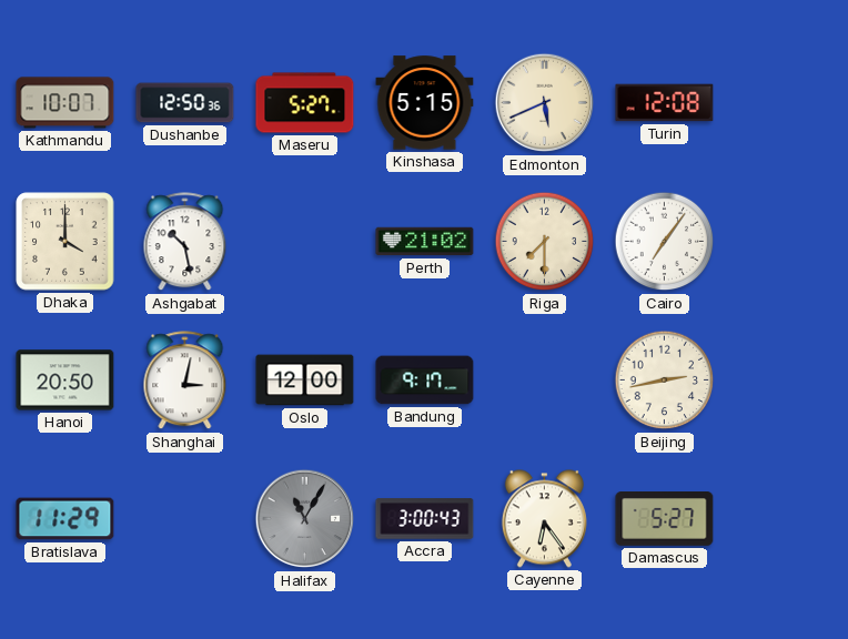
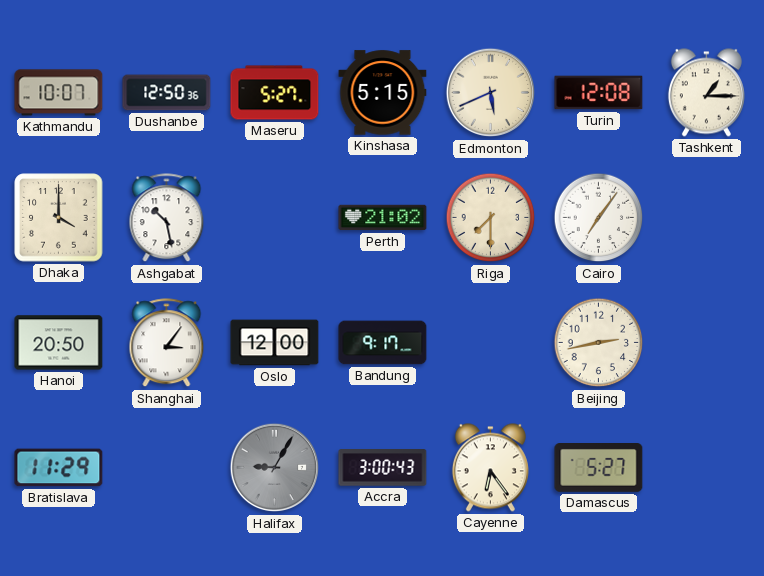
Tashkent: none -> 1:15 (706, 93)
Shanghai: 3:02 -> 3:06 (167, 343)
Halifax: 11:05 -> 9:05 (275, 468)
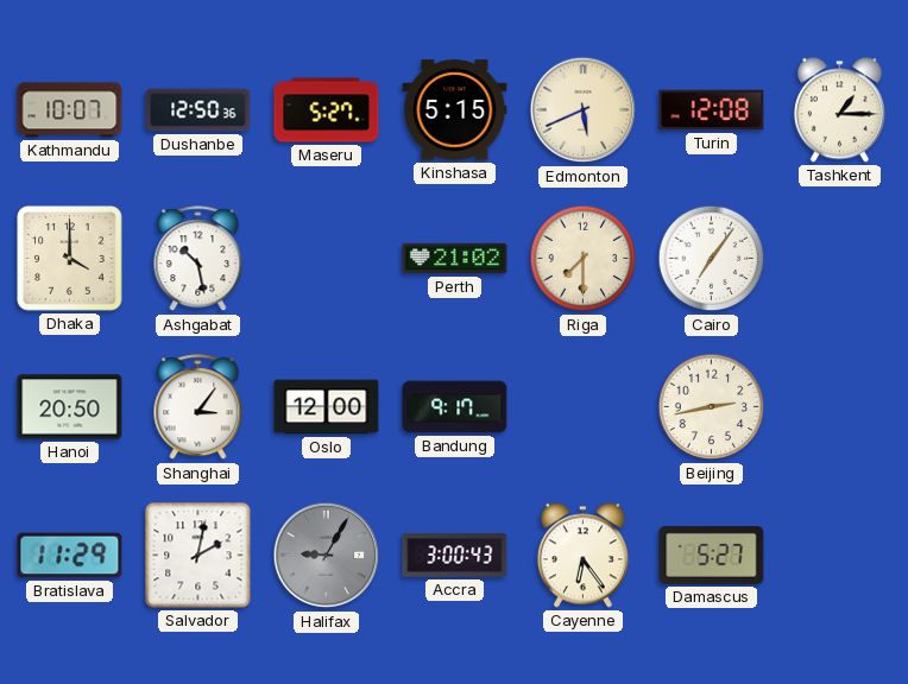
Salvador: none -> 2:02 (198, 556)
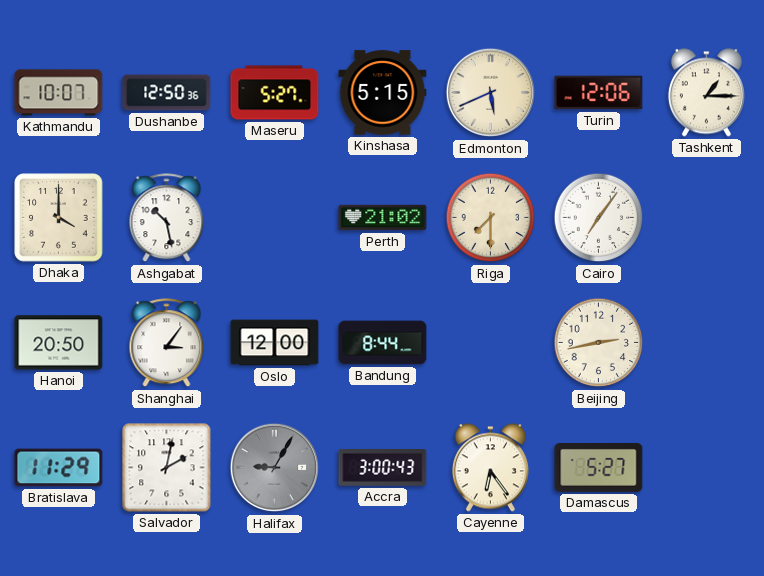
Turin: 12:08 -> 12:06 (599, 93)
Bandung: 9:17 -> 8:44 (383, 343)
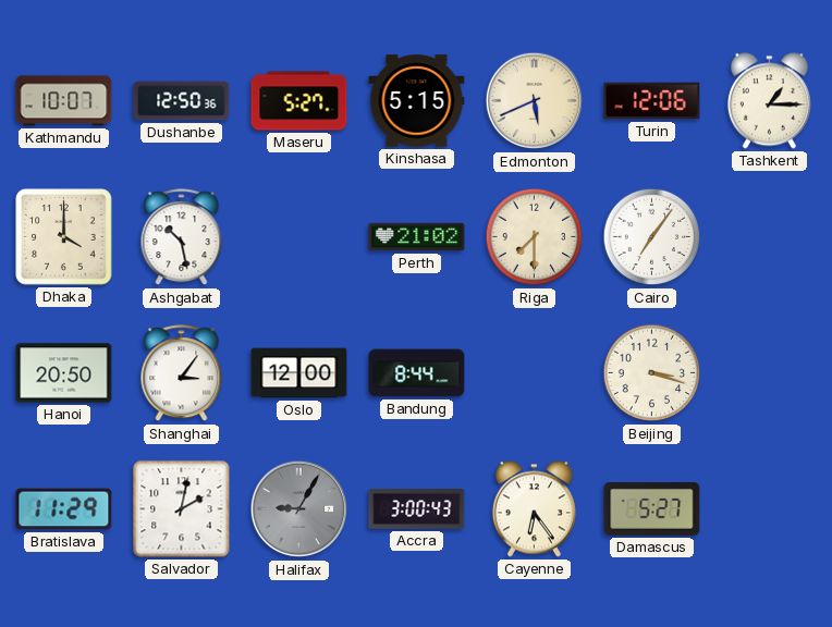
Beijing: 2:43 -> 3:18 (652, 373)
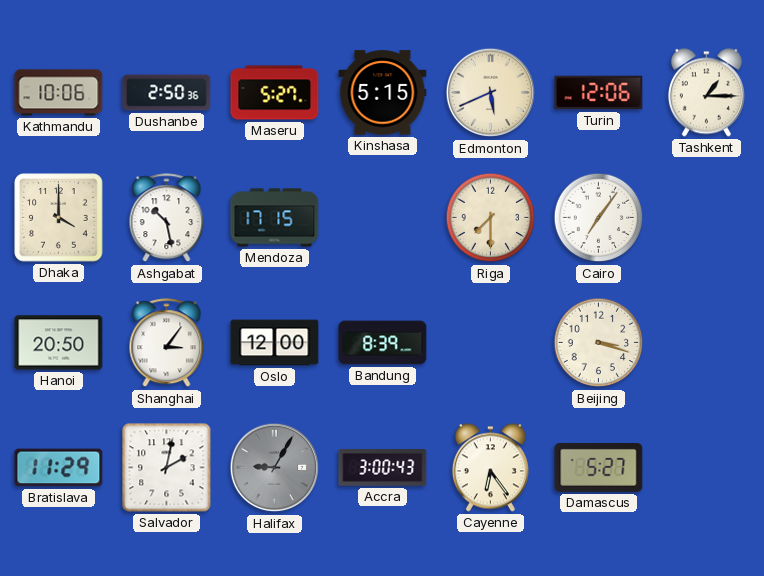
Kathmandu: 10:07 -> 10:06 (59, 93)
Dushanbe: 12:50 -> 2:50 (167, 93)
Mendoza: none -> 17:15 (275, 218)
Perth: 21:02 -> none (417, 237)
Bandung: 8:44 -> 8:39 (383, 343)
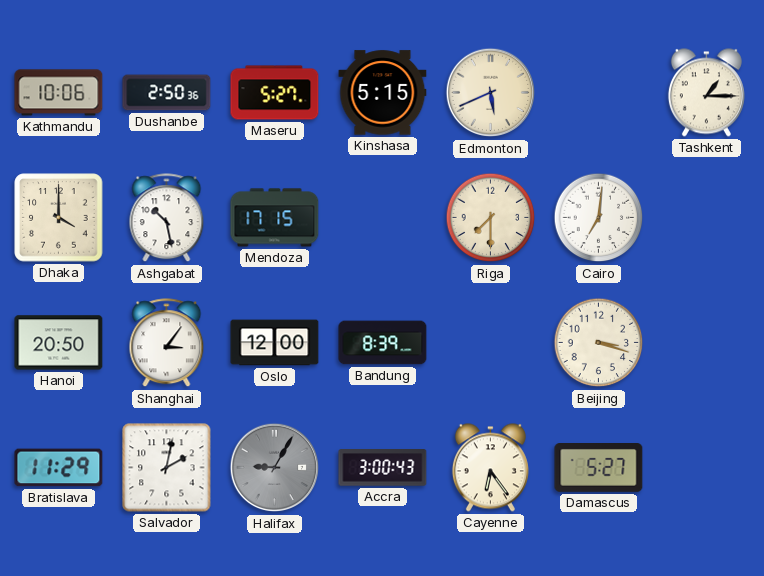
Turin: 12:06 -> none (599, 93)
Cairo: 7:06 -> 7:01 (599, 218)
